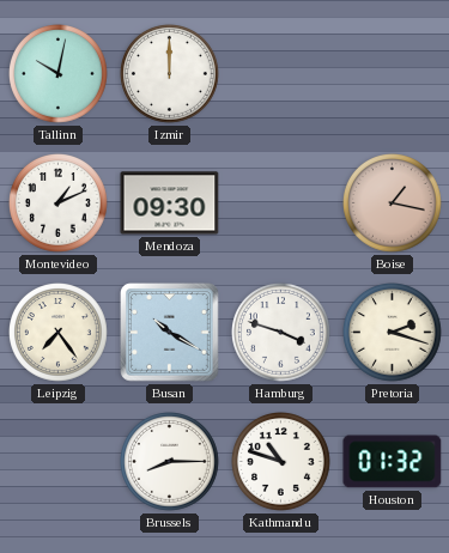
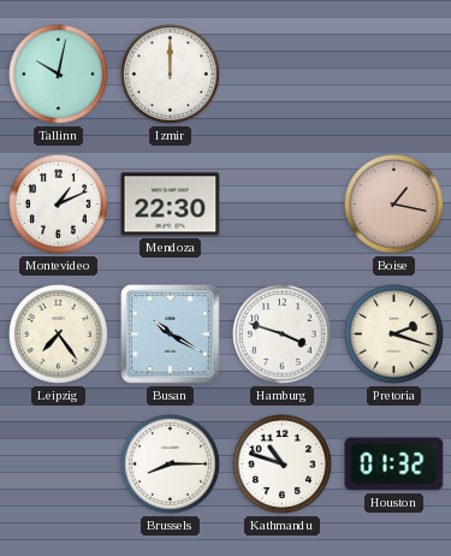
Mendoza: 09:30 -> 22:30 (171, 205)
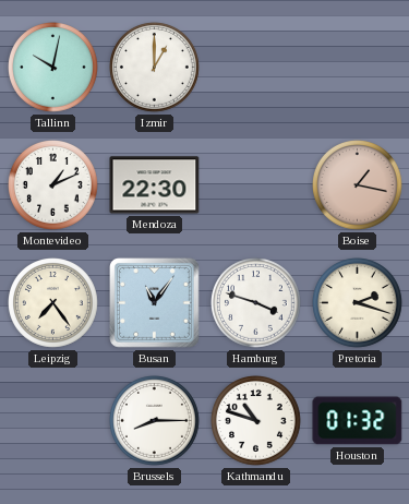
Izmir: 12:00 -> 1:00 (155, 68)
Busan: 10:20 -> 11:06 (155, 303)
